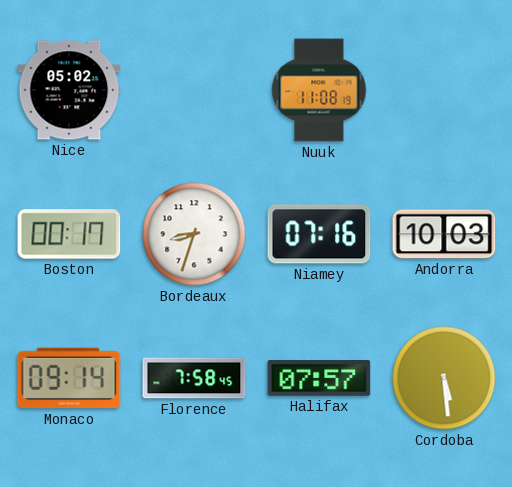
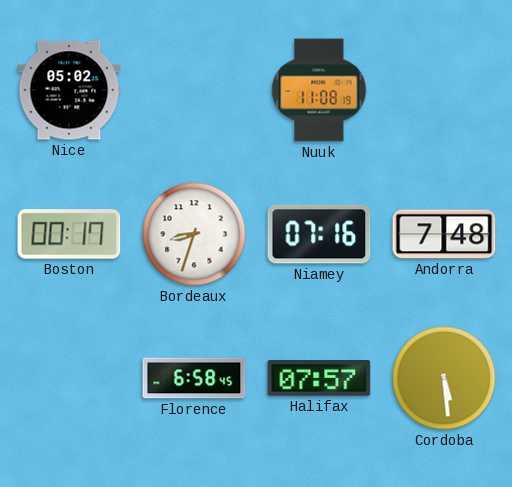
Andorra: 10:03 -> 7:48 (444, 234)
Monaco: 09:14 -> none (69, 378)
Florence: 7:58 -> 6:58 (194, 378)
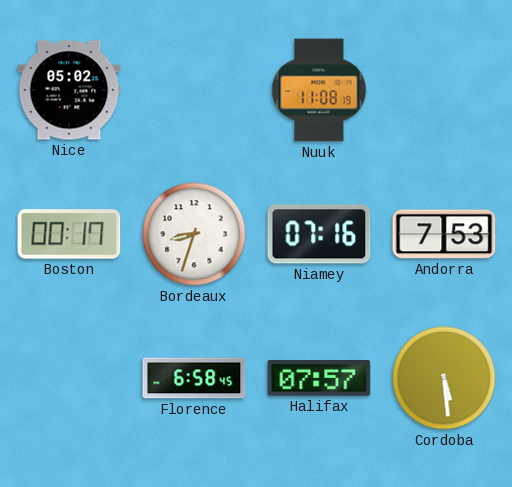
Andorra: 7:48 -> 7:53 (444, 234)
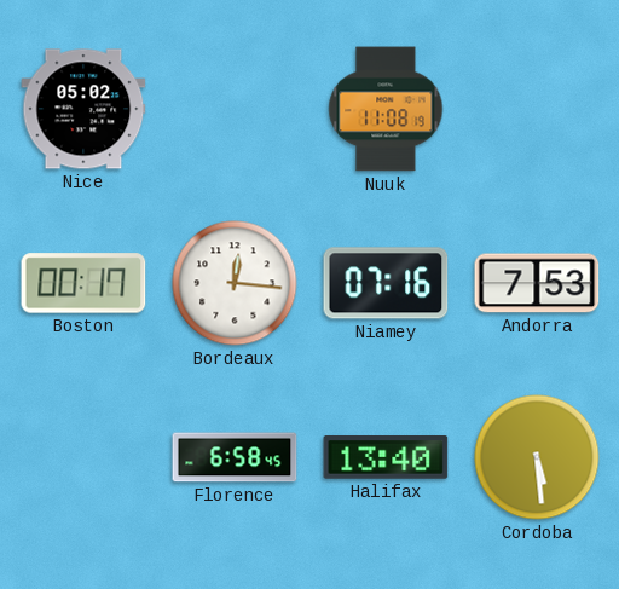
Bordeaux: 8:33 -> 12:16 (235, 283)
Halifax: 07:57 -> 13:40 (386, 458)
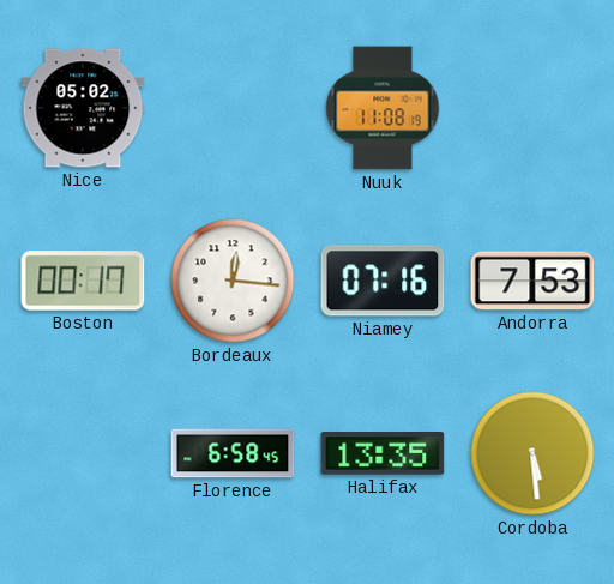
Halifax: 13:40 -> 13:35 (383, 454)
